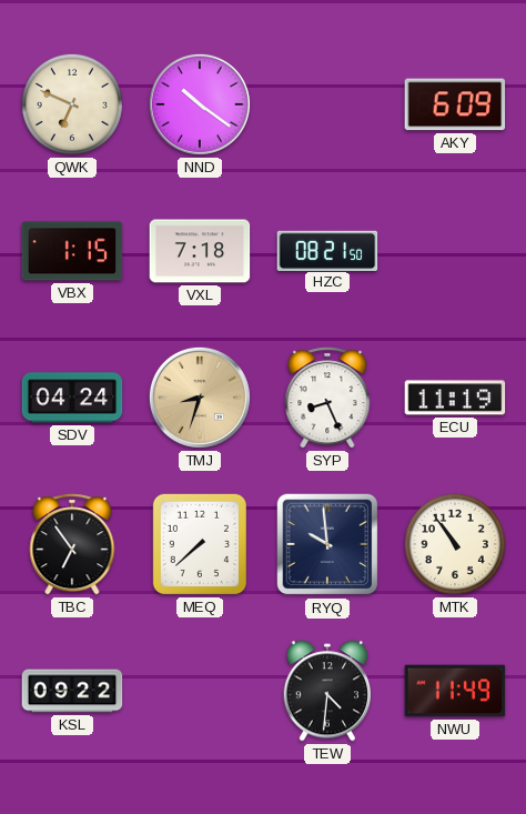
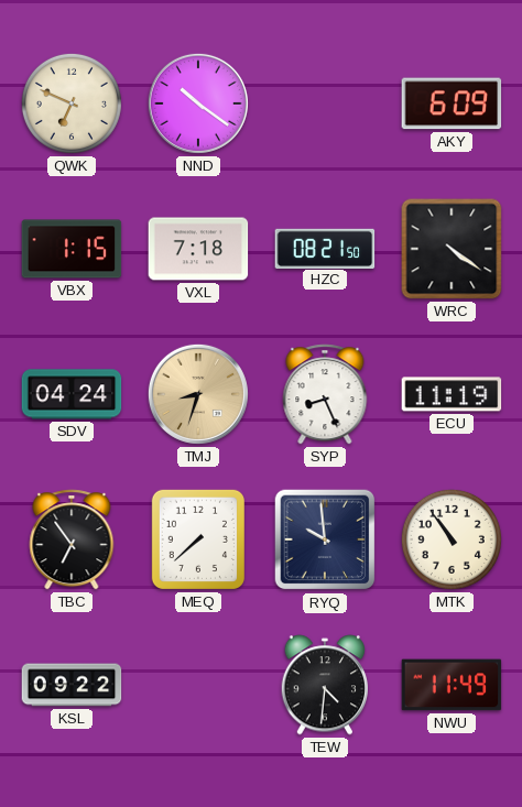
WRC: none -> 4:21 (452, 249)
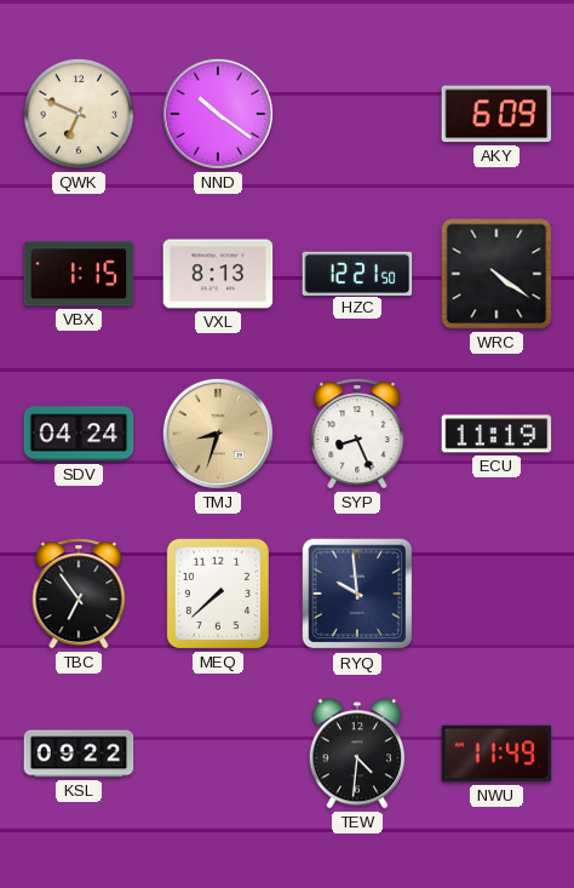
VXL: 7:18 -> 8:13 (218, 274)
HZC: 08:21 -> 12:21 (357, 273)
MTK: 10:54 -> none (452, 539)
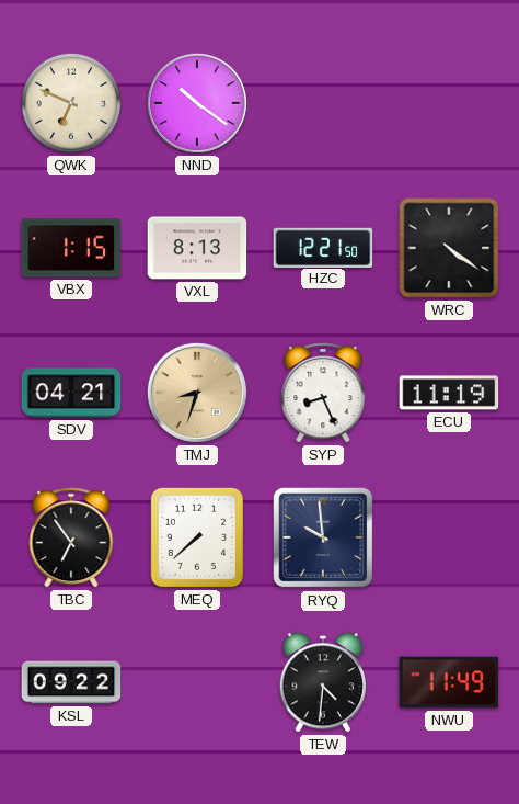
AKY: 6:09 -> none (496, 114)
SDV: 04:24 -> 04:21 (71, 393)
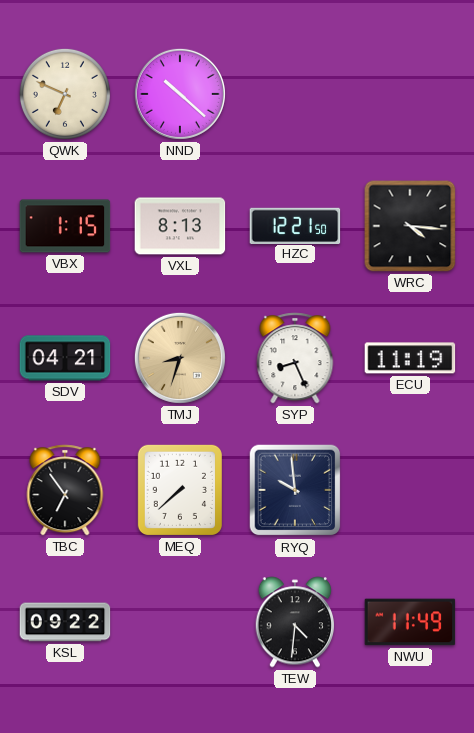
NND: 10:21 -> 10:22 (180, 94)
WRC: 4:21 -> 4:16 (410, 226)
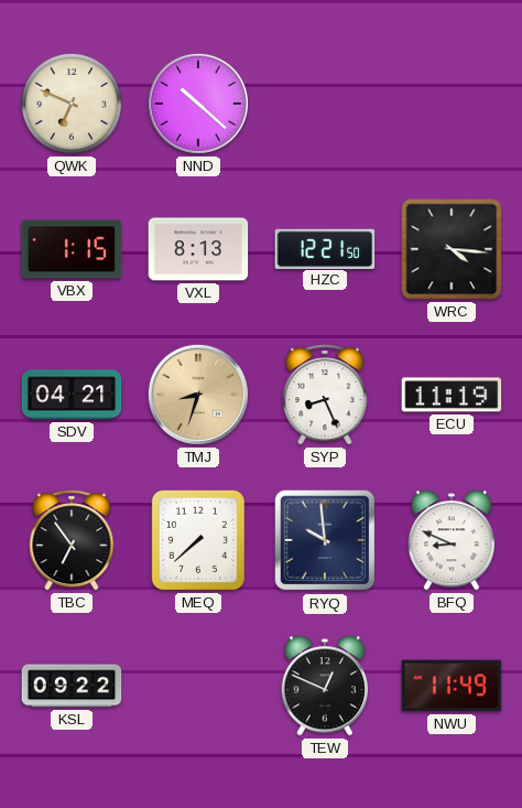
BFQ: none -> 8:49 (450, 540)
TEW: 4:31 -> 12:49 (324, 686)
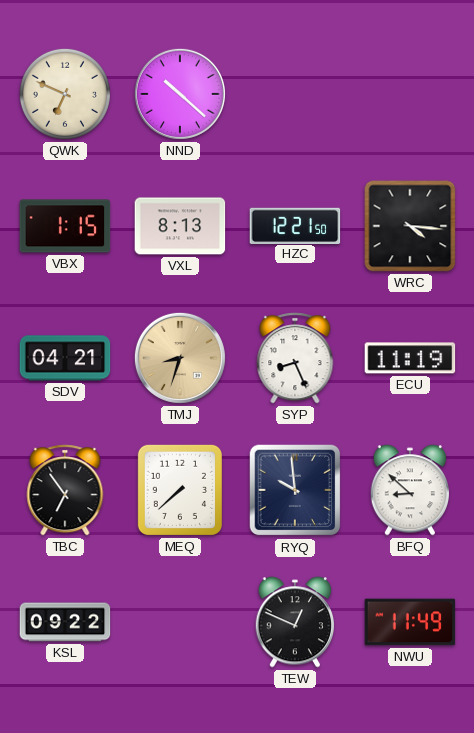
BFQ: 8:49 -> 8:52 (409, 490)
